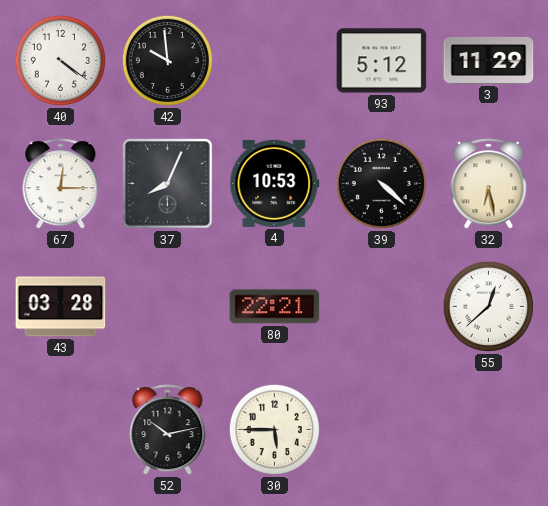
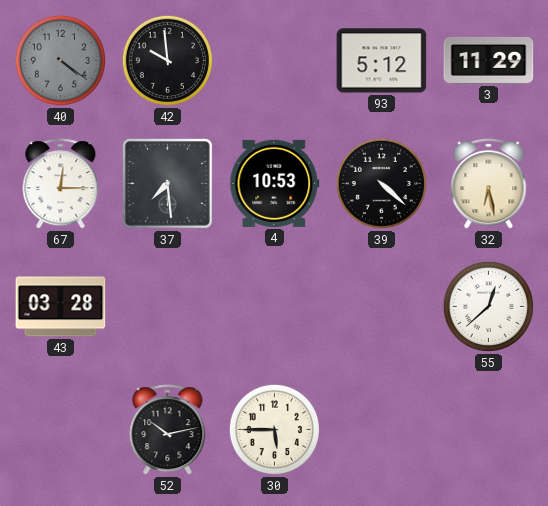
40 dial: white -> grey (60, 60)
37: 8:04 -> 7:29 (168, 184)
80: 22:21 -> none (275, 307)
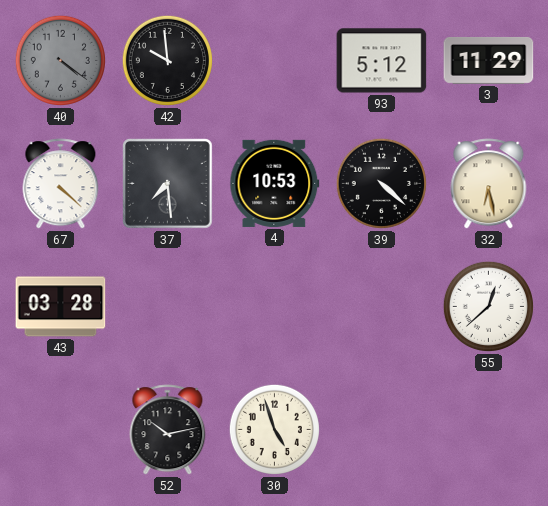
67: 12:15 -> 4:22 (61, 184)
30: 5:45 -> 4:57 (274, 429)
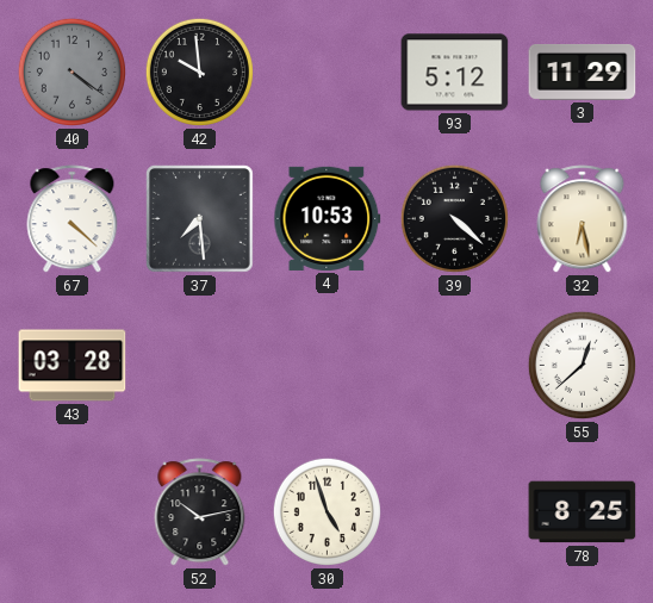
78: none -> 8:25 (583, 512)
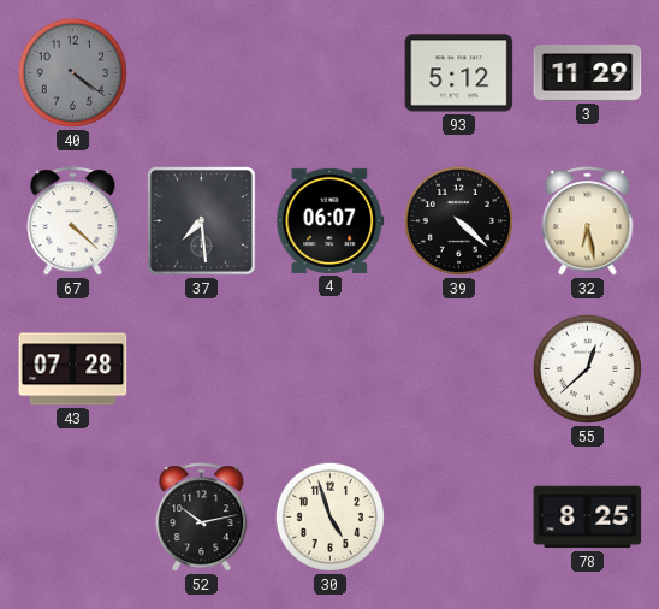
42: 9:59 -> none (199, 72)
4: 10:53 -> 06:07 (331, 220)
43: 03:28 -> 07:28 (73, 369)
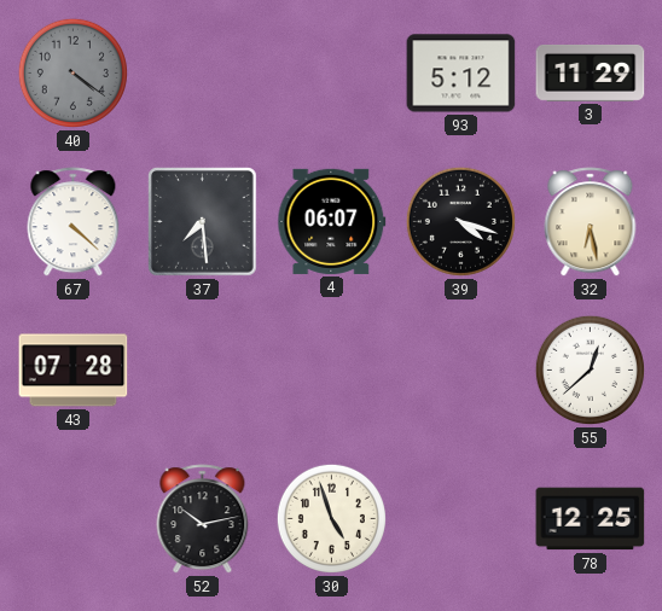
39: 4:22 -> 4:18 (460, 221)
78: 8:25 -> 12:25 (591, 519)
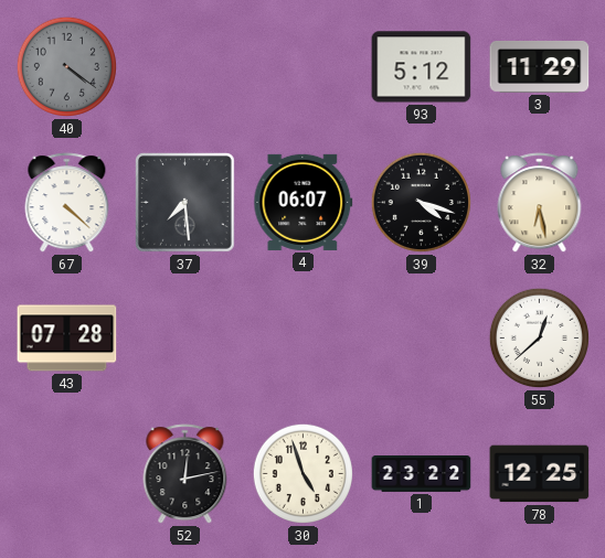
52: 10:13 -> 12:13 (185, 474)
1: none -> 23:22 (422, 474)
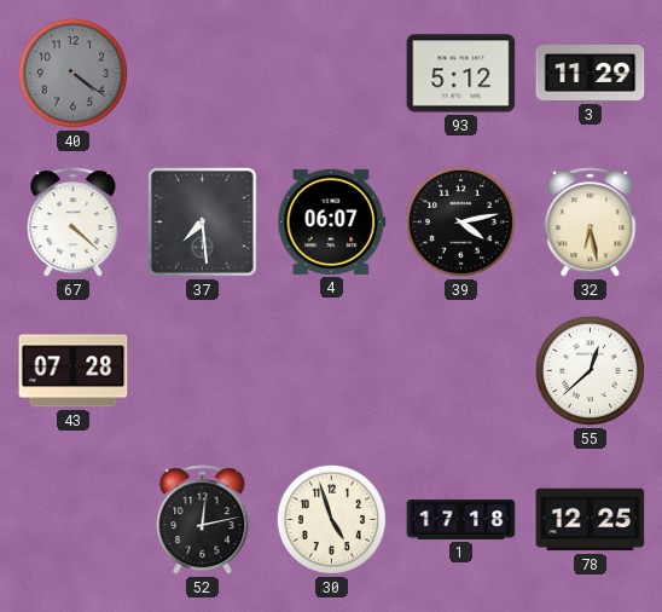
39: 4:18 -> 4:13 (460, 221)
1: 23:22 -> 17:18 (461, 520)
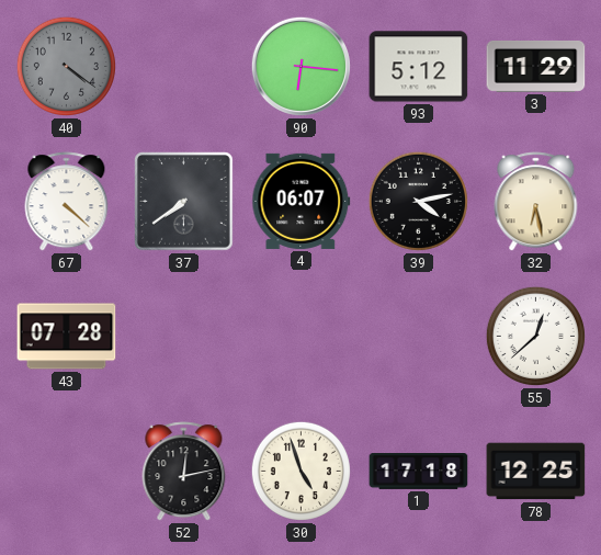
90: none -> 6:16 (300, 66)
37: 7:29 -> 7:39 (184, 202)
